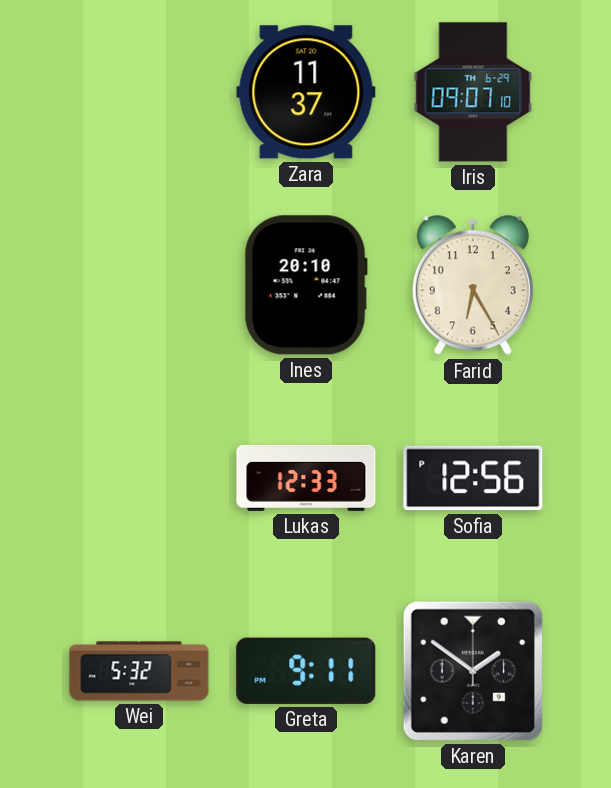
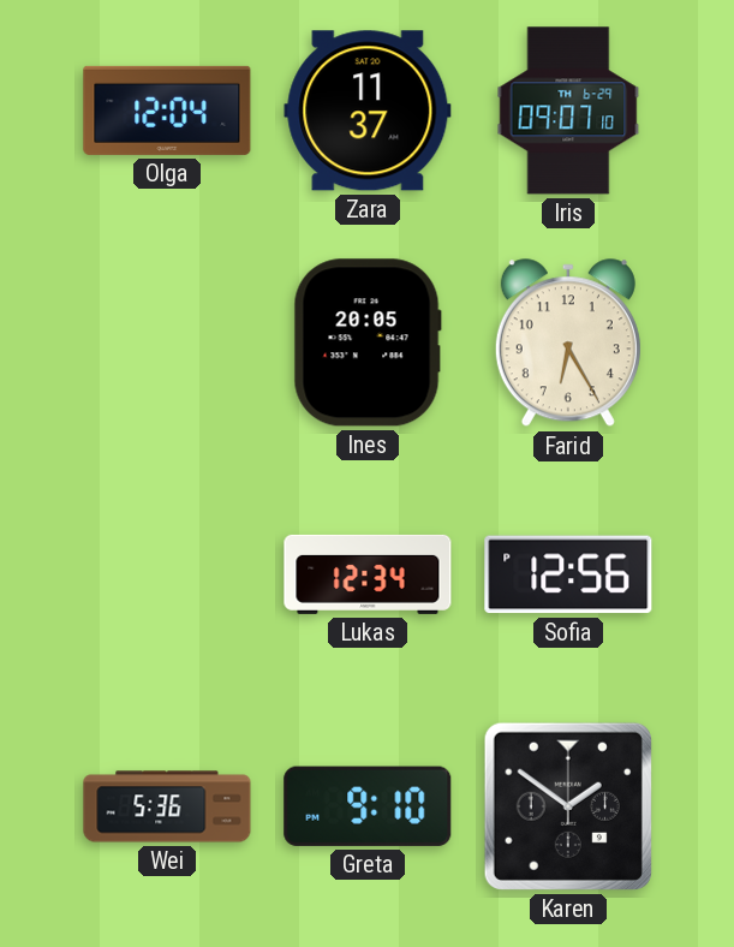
Olga: none -> 12:04 (167, 111)
Ines: 20:10 -> 20:05 (368, 343)
Lukas: 12:33 -> 12:34 (368, 574)
Wei: 5:32 -> 5:36 (167, 806)
Greta: 9:11 -> 9:10 (368, 806)
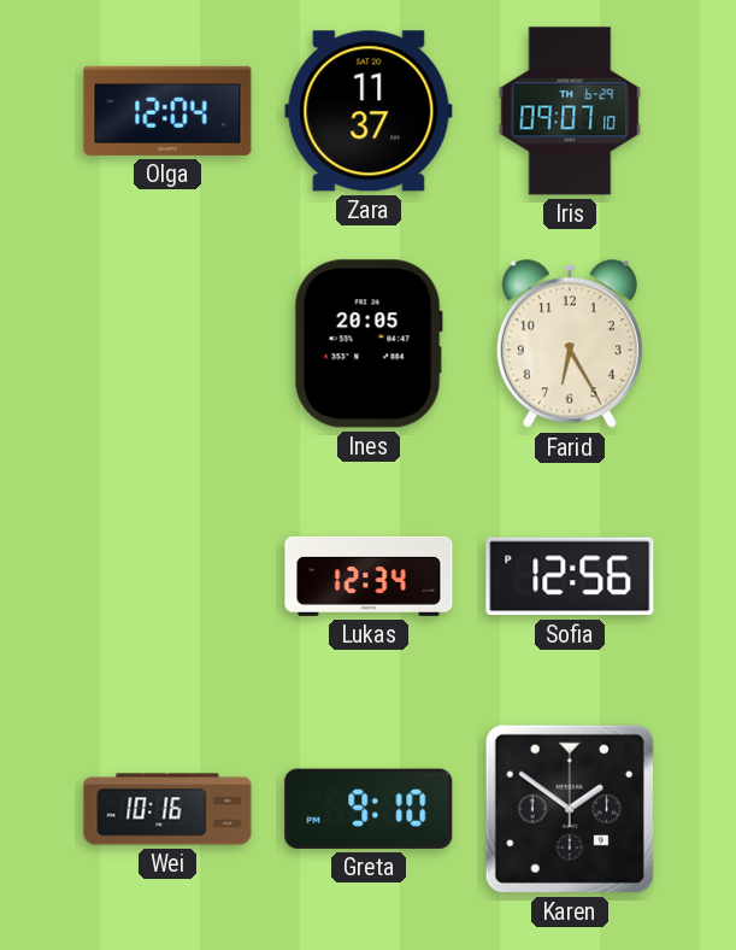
Wei: 5:36 -> 10:16 (167, 809)
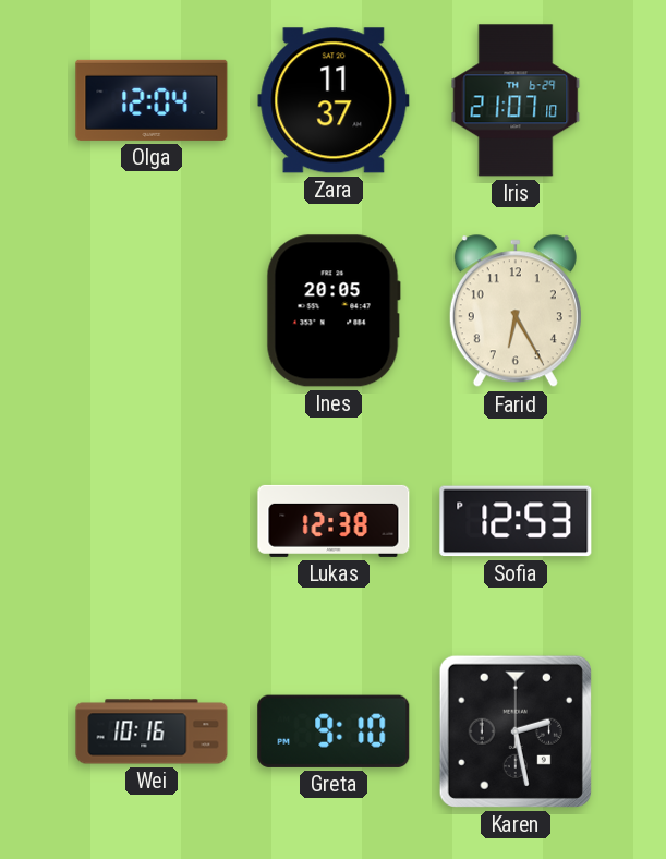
Iris: 09:07 -> 21:07 (516, 100)
Lukas: 12:34 -> 12:38 (334, 521)
Sofia: 12:56 -> 12:53 (516, 521)
Karen: 1:51 -> 2:28 (516, 731)
